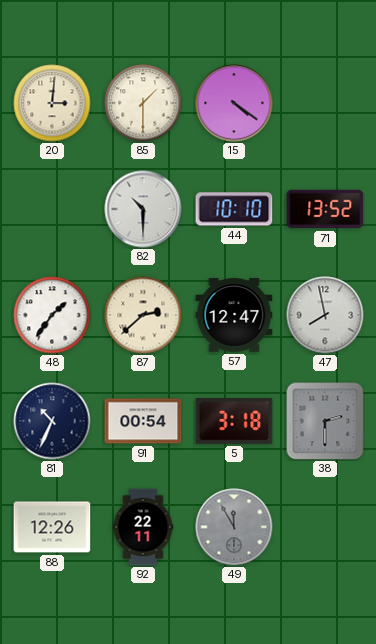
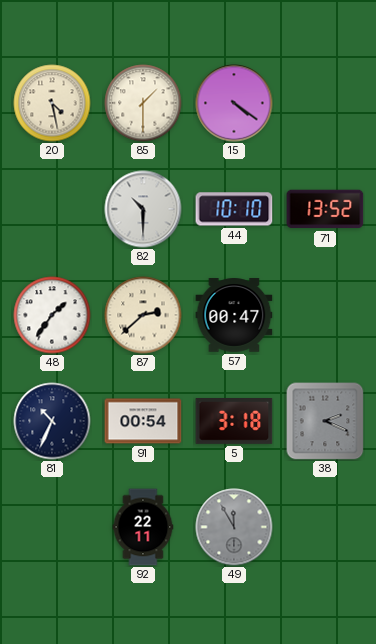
20: 3:01 -> 4:28 (52, 103)
57: 12:47 -> 00:47 (234, 315)
47: 7:58 -> none (325, 315)
38: 2:30 -> 2:19 (325, 421)
88: 12:26 -> none (52, 527)
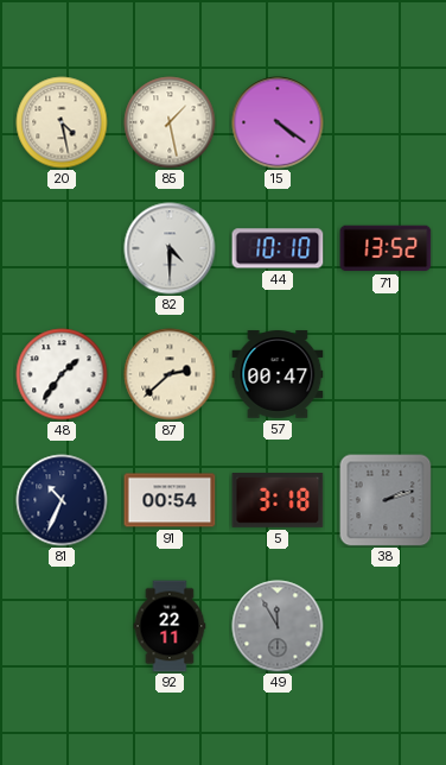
85: 1:30 -> 1:28 (170, 122)
82: 10:30 -> 4:30 (170, 248)
38: 2:19 -> 2:12 (386, 500)
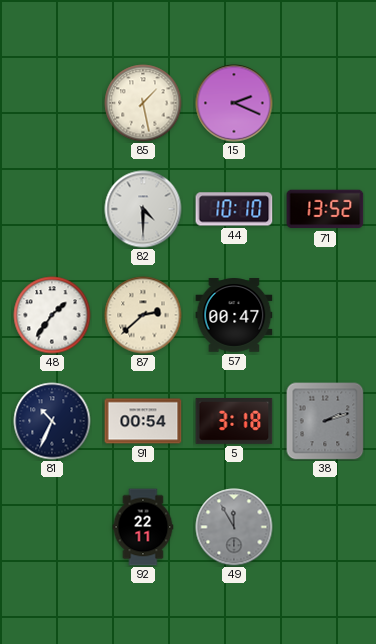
20: 4:28 -> none (62, 122)
15: 4:21 -> 2:19 (234, 103)
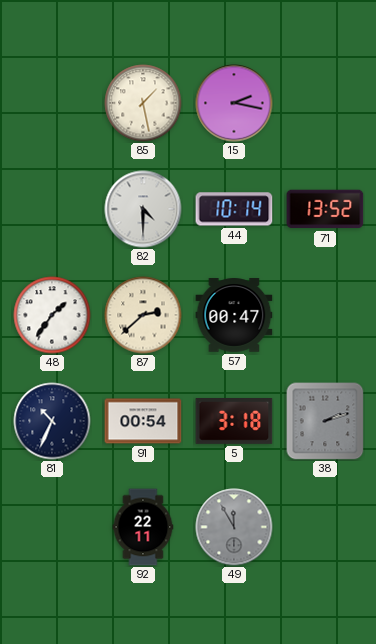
15: 2:19 -> 2:17 (234, 103)
44: 10:10 -> 10:14 (234, 209)
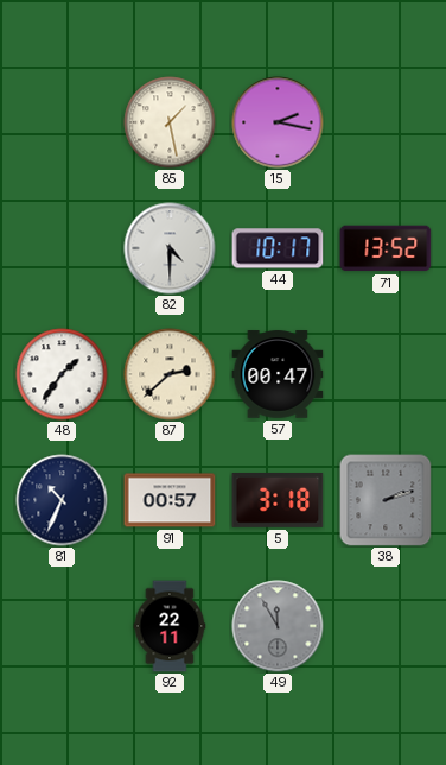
44: 10:14 -> 10:17 (278, 248)
91: 00:54 -> 00:57 (170, 500)
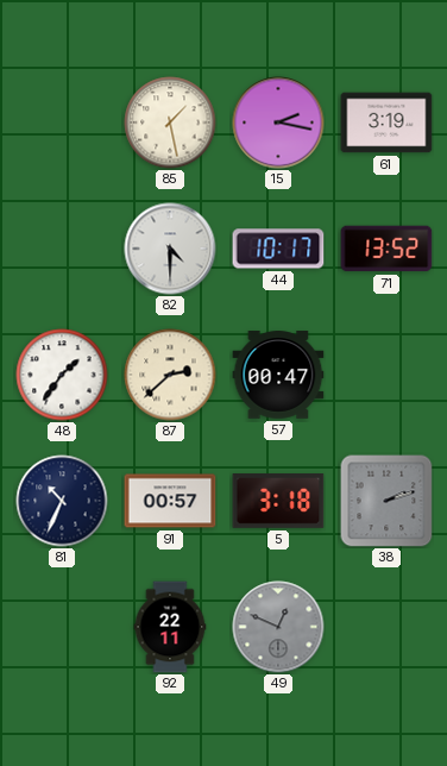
61: none -> 3:19 (386, 123)
49: 11:55 -> 12:49 (278, 627)
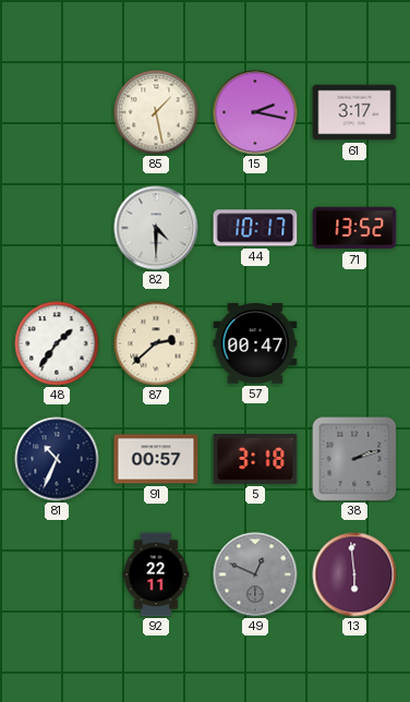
61: 3:19 -> 3:17 (354, 112)
13: none -> 5:59 (354, 574)
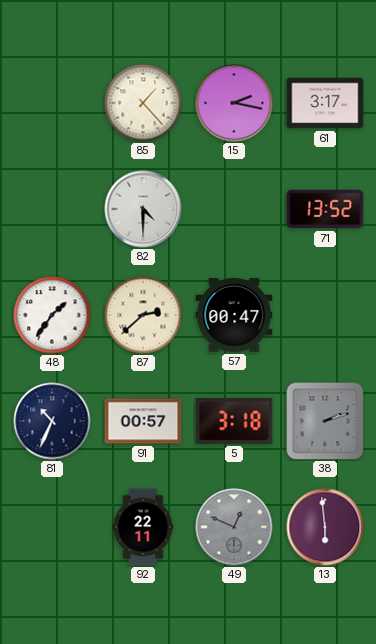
85: 1:28 -> 1:23 (143, 103)
44: 10:17 -> none (255, 228)
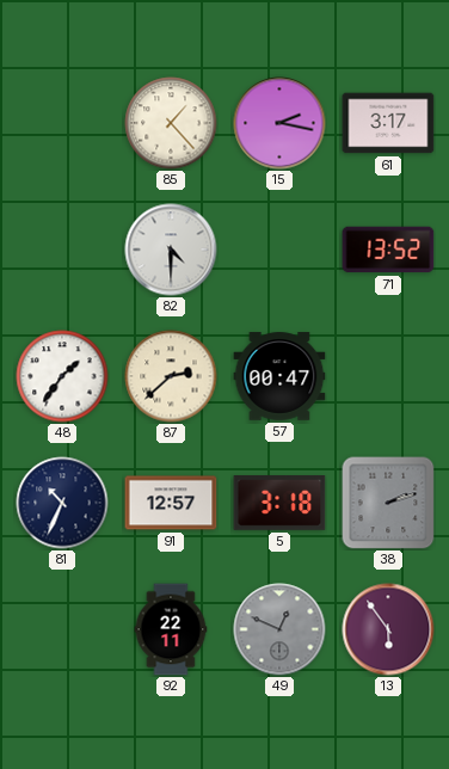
91: 00:57 -> 12:57 (171, 503)
13: 5:59 -> 5:54 (388, 629)
